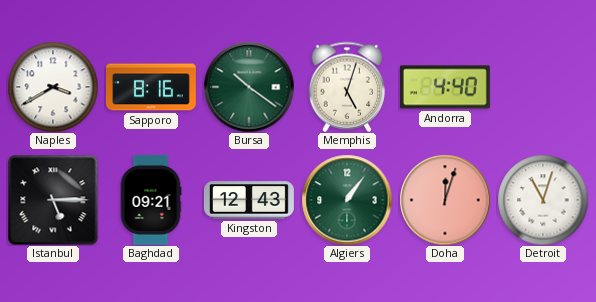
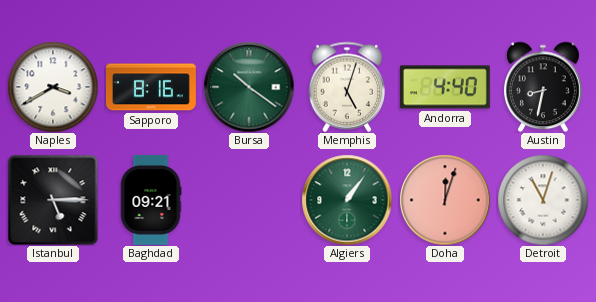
Austin: none -> 8:32 (544, 87)
Kingston: 12:43 -> none (249, 200)
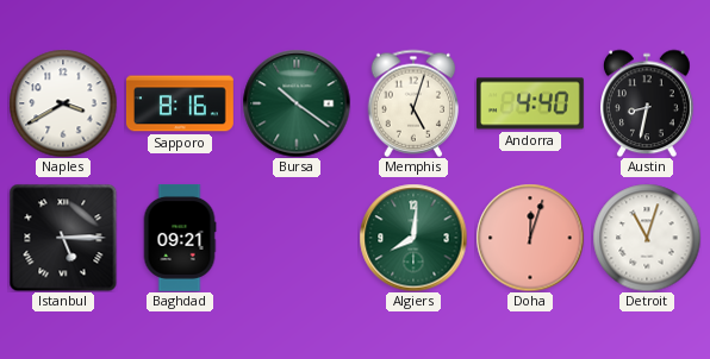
Algiers: 1:06 -> 8:01 (413, 238)
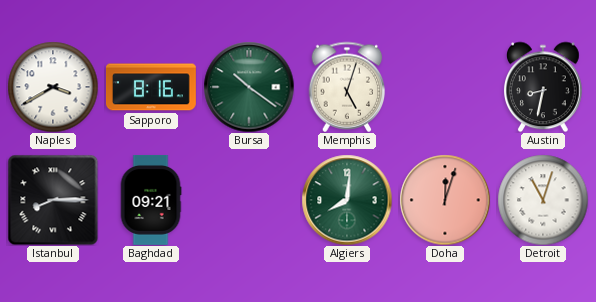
Andorra: 4:40 -> none (530, 103)
Istanbul: 5:15 -> 8:15 (53, 200)
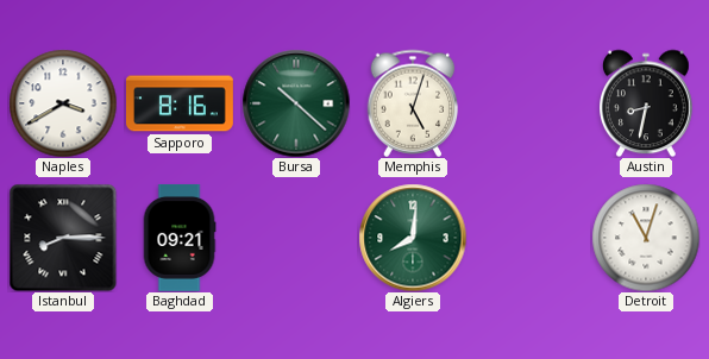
Bursa: 10:21 -> 10:22 (296, 103)
Doha: 12:03 -> none (445, 200)
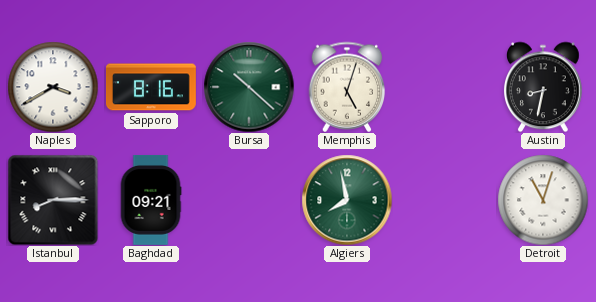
Algiers: 8:01 -> 7:58 (347, 200)
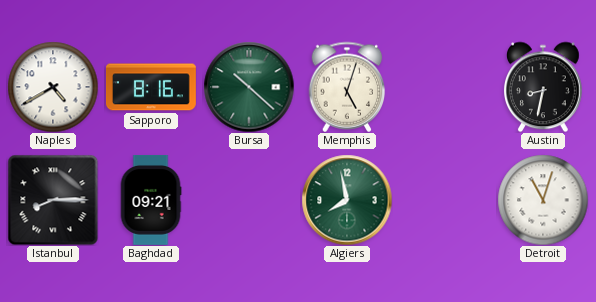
Naples: 3:40 -> 4:40 (53, 87)
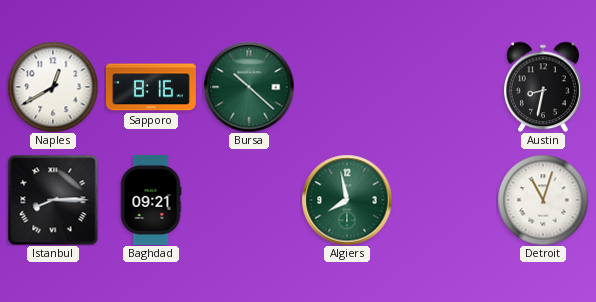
Naples: 4:40 -> 12:40 (53, 87)
Memphis: 5:03 -> none (347, 87)
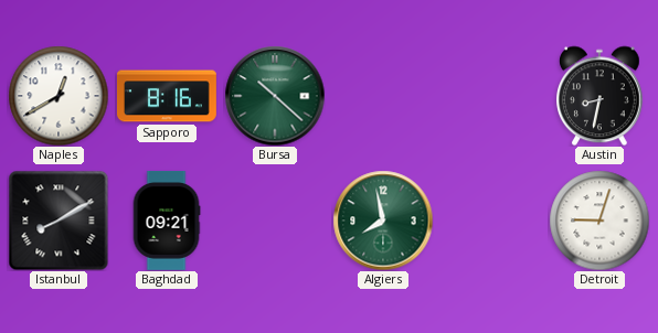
Istanbul: 8:15 -> 8:10 (59, 221)
Detroit: 11:03 -> 9:03 (599, 221)
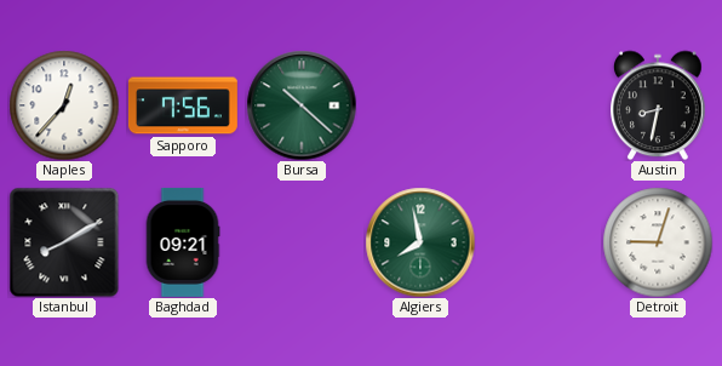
Naples: 12:40 -> 12:37 (64, 105)
Sapporo: 8:16 -> 7:56 (183, 105)
